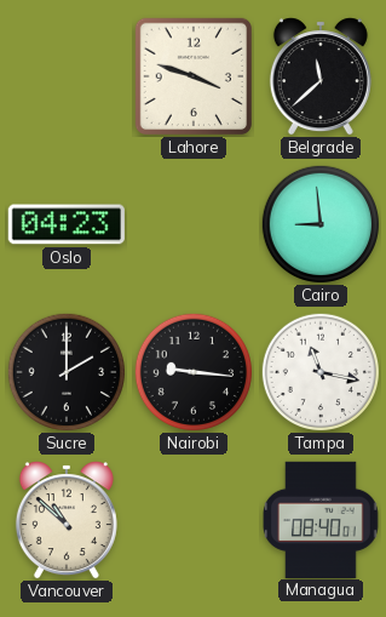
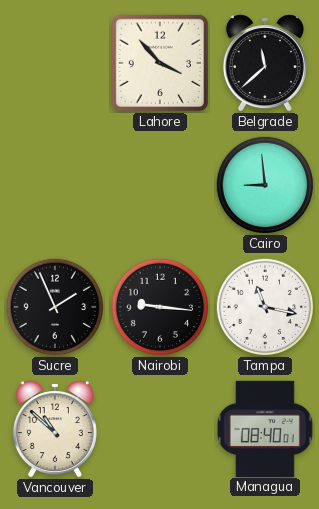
Lahore: 3:48 -> 3:53 (160, 63)
Oslo: 04:23 -> none (67, 224)
Sucre: 2:00 -> 1:56 (54, 306)
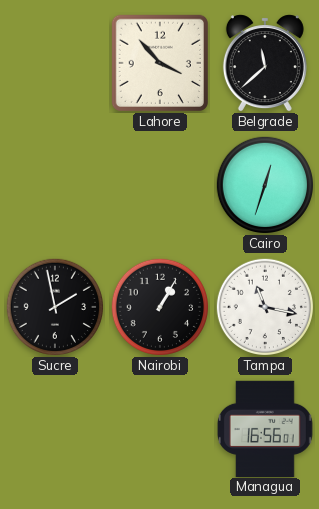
Cairo: 8:59 -> 12:33 (264, 184)
Sucre: 1:56 -> 1:58 (54, 306)
Nairobi: 9:16 -> 1:05 (159, 306)
Vancouver: 10:52 -> none (55, 429)
Managua: 08:40 -> 16:56 (265, 428)
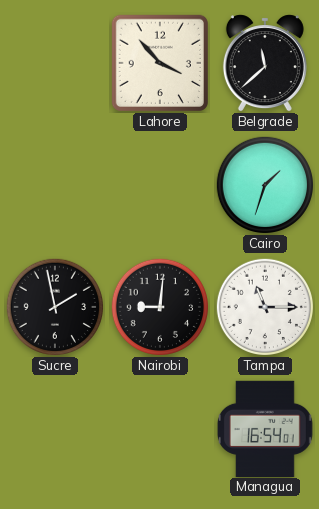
Cairo: 12:33 -> 1:33 (264, 184)
Nairobi: 1:05 -> 9:01 (159, 306)
Tampa: 11:17 -> 11:15 (264, 306)
Managua: 16:56 -> 16:54 (265, 428)
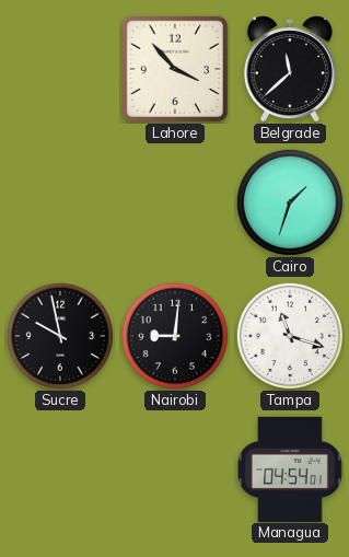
Sucre: 1:58 -> 9:58 (59, 335)
Tampa: 11:15 -> 11:18 (289, 335)
Managua: 16:54 -> 04:54 (290, 468)
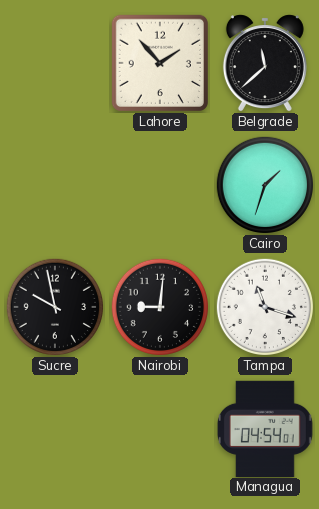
Lahore: 3:53 -> 1:53 (160, 63)
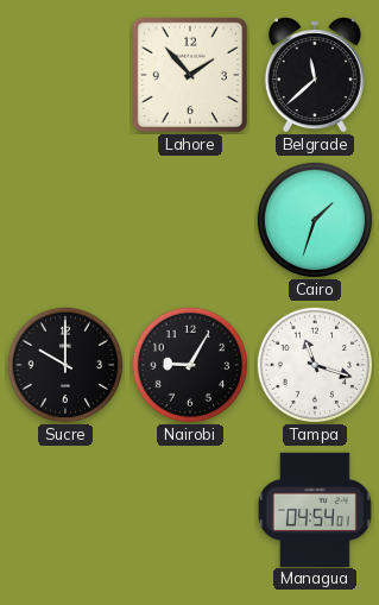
Sucre: 9:58 -> 10:00 (64, 364)
Nairobi: 9:01 -> 9:05 (189, 364)
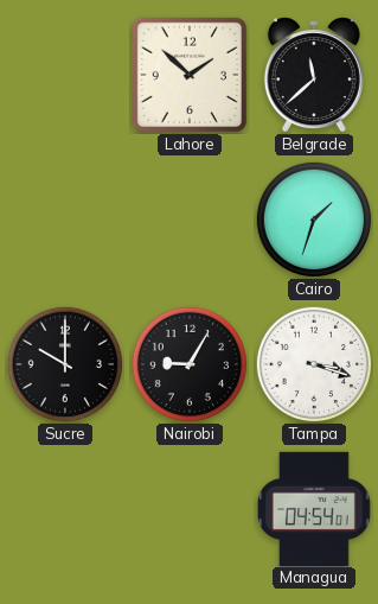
Lahore: 1:53 -> 1:52 (190, 75)
Tampa: 11:18 -> 3:18 (313, 363)
